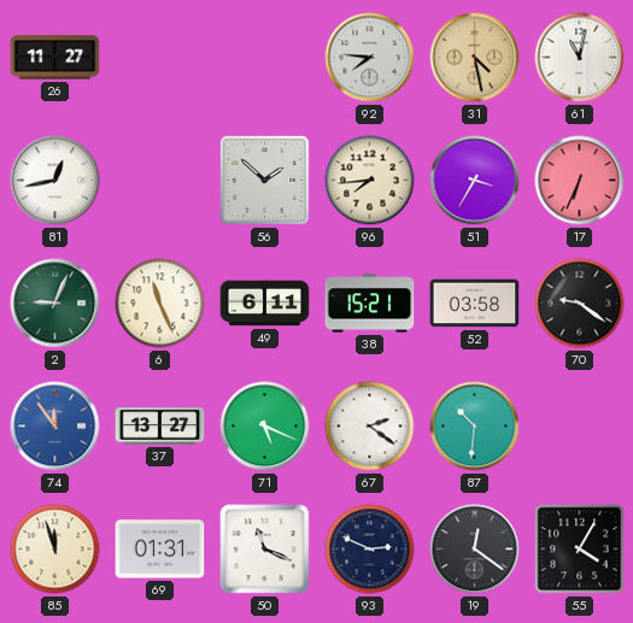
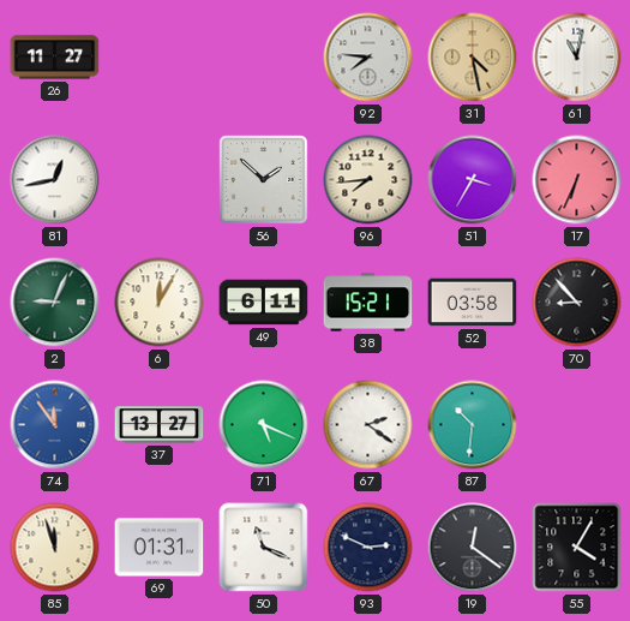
6: 11:26 -> 12:05 (160, 303)
70: 9:21 -> 8:53 (577, 303)
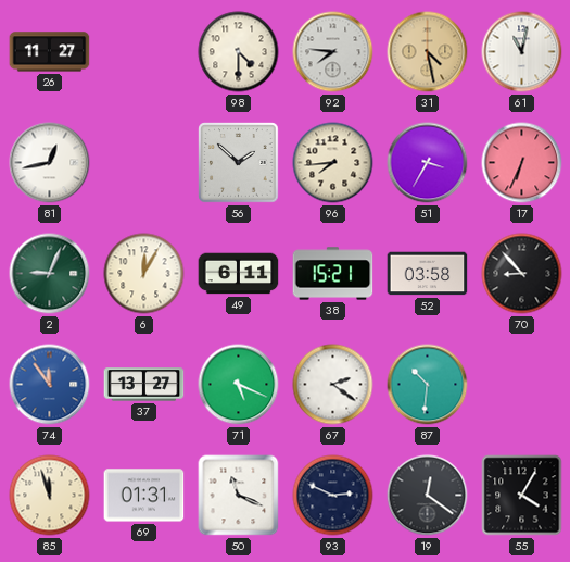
98: none -> 4:30 (239, 52)
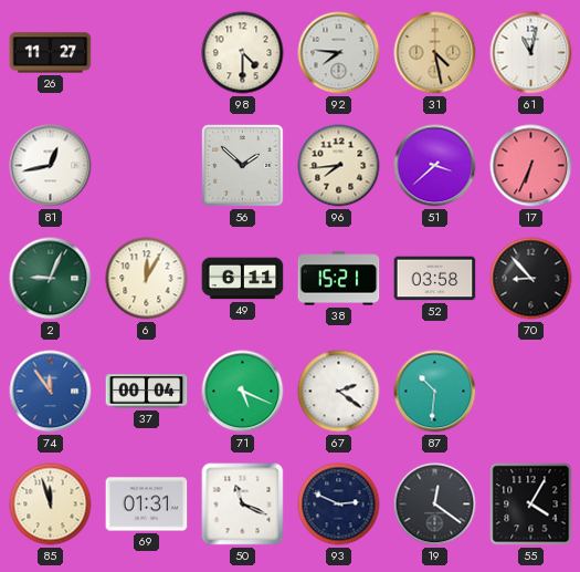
51: 3:35 -> 3:38 (435, 166)
37: 13:27 -> 00:04 (147, 392)
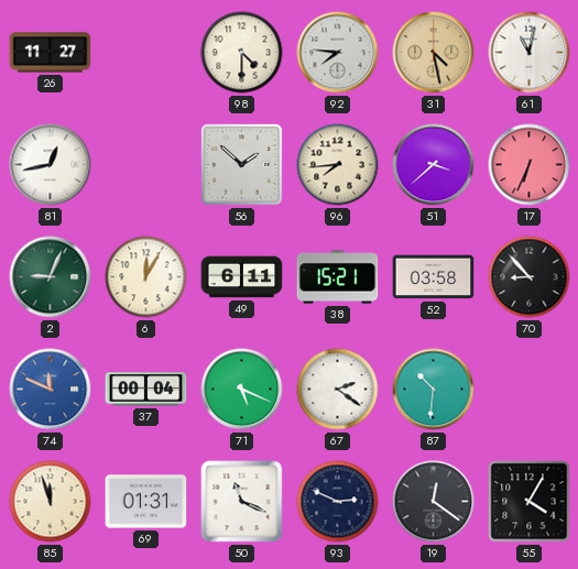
74: 11:54 -> 11:49 (51, 390)
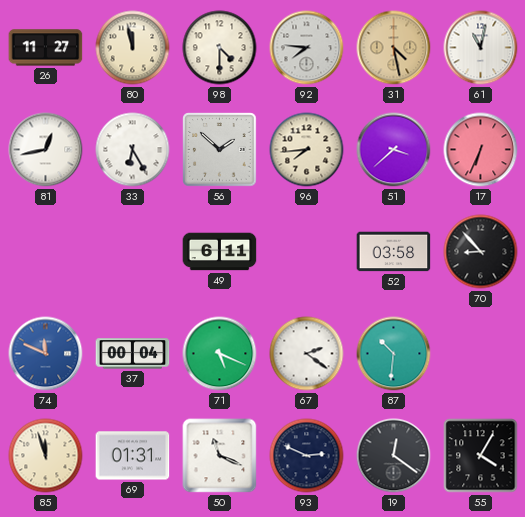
80: none -> 11:58 (133, 48)
33: none -> 6:25 (133, 150)
2: 9:04 -> none (51, 277)
6: 12:05 -> none (146, 277)
38: 15:21 -> none (338, 277)
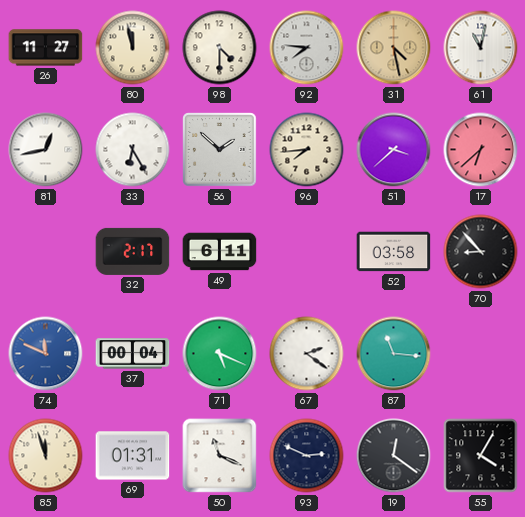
17: 6:34 -> 6:38 (481, 150)
32: none -> 2:17 (133, 251)
87: 10:31 -> 11:16 (394, 354)
